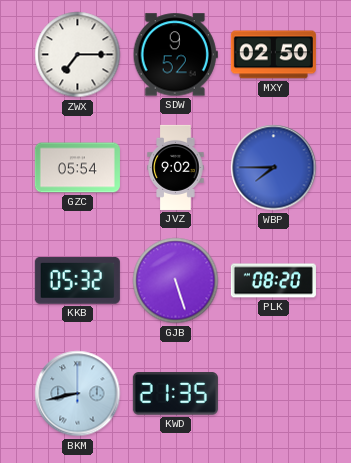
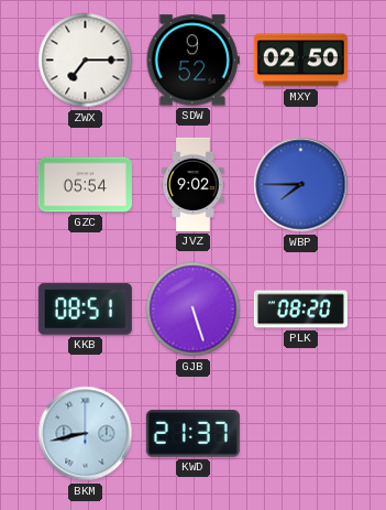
KKB: 05:32 -> 08:51 (85, 308)
KWD: 21:35 -> 21:37 (192, 434)
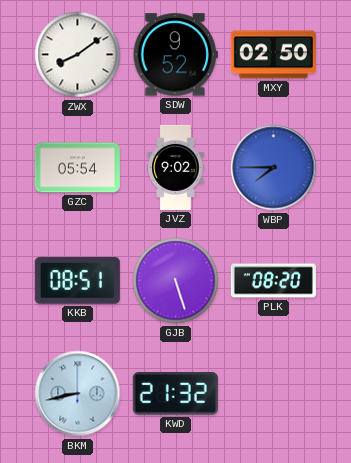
ZWX: 7:15 -> 8:09 (78, 55)
KWD: 21:37 -> 21:32 (175, 394)
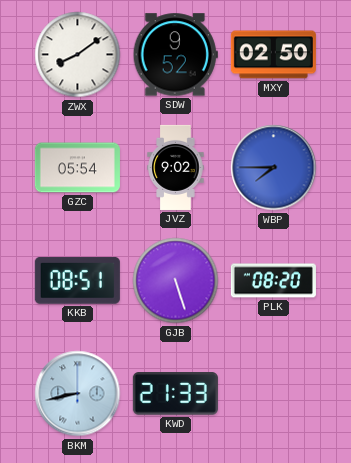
KWD: 21:32 -> 21:33 (175, 394)
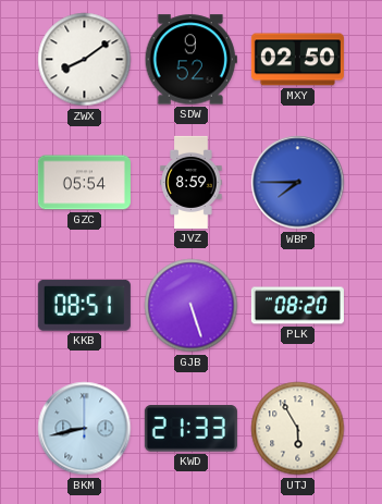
JVZ: 9:02 -> 8:59 (192, 182)
UTJ: none -> 5:55 (298, 429)
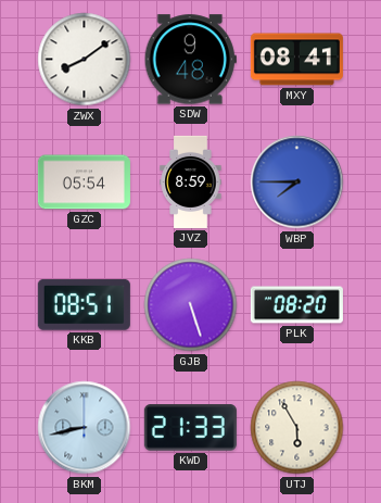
SDW: 9:52 -> 9:48 (190, 60)
MXY: 02:50 -> 08:41 (296, 60)
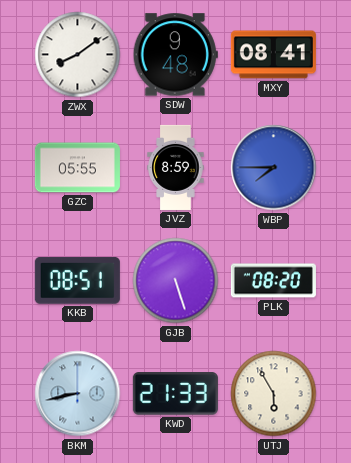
GZC: 05:54 -> 05:55 (77, 168)
